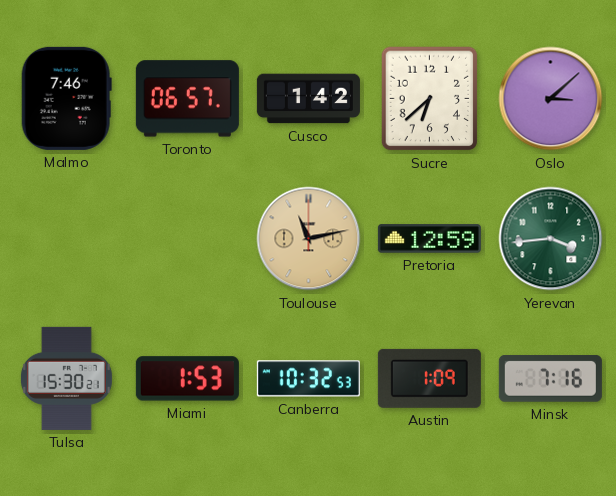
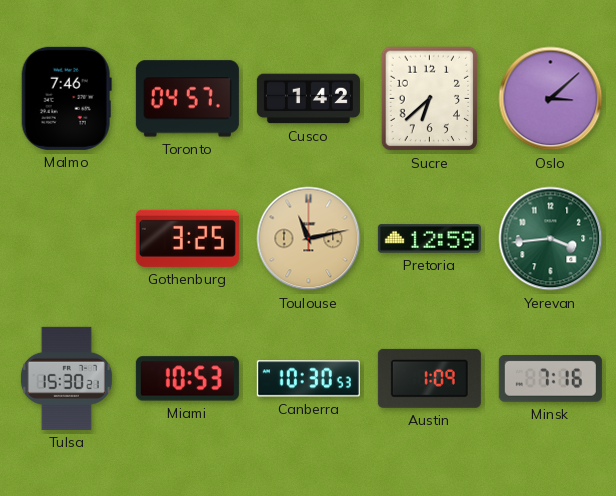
Toronto: 06:57 -> 04:57 (187, 99)
Gothenburg: none -> 3:25 (187, 238)
Miami: 1:53 -> 10:53 (187, 379)
Canberra: 10:32 -> 10:30 (308, 379)
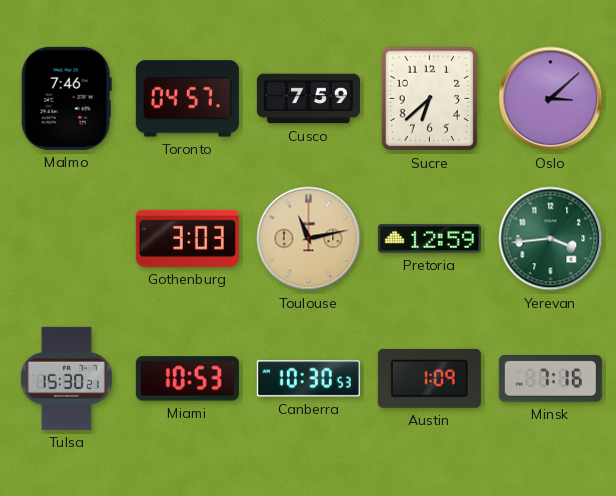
Cusco: 1:42 -> 7:59 (308, 99)
Gothenburg: 3:25 -> 3:03 (187, 238)
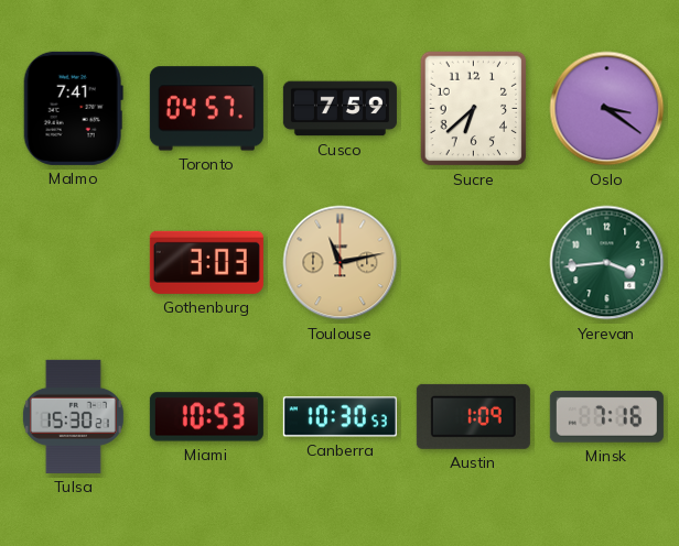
Malmo: 7:46 -> 7:41 (73, 108)
Oslo: 3:08 -> 3:21 (607, 109)
Pretoria: 12:59 -> none (429, 239)
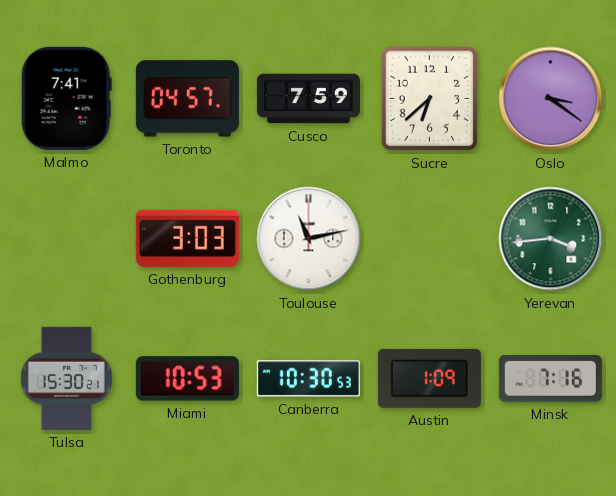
Toulouse dial: champagne -> white (309, 239)
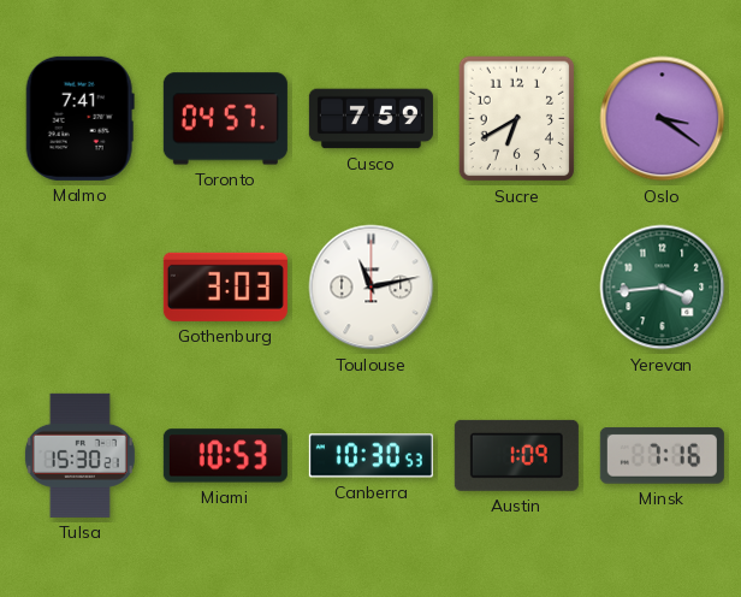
Sucre: 6:38 -> 6:40 (517, 119)
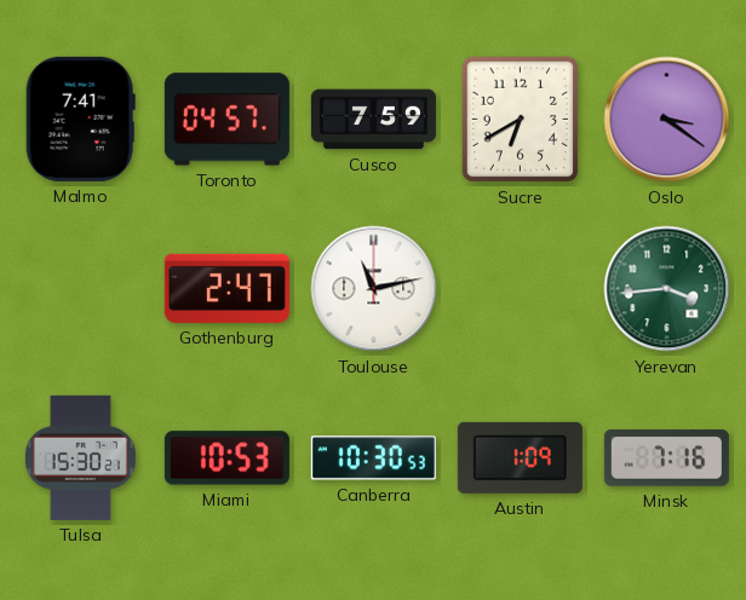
Gothenburg: 3:03 -> 2:47 (226, 288)
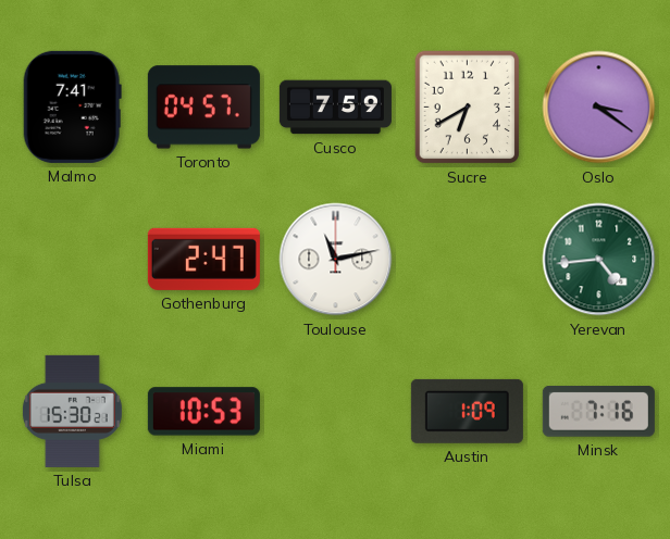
Yerevan: 3:44 -> 4:44 (599, 260)
Canberra: 10:30 -> none (373, 458)
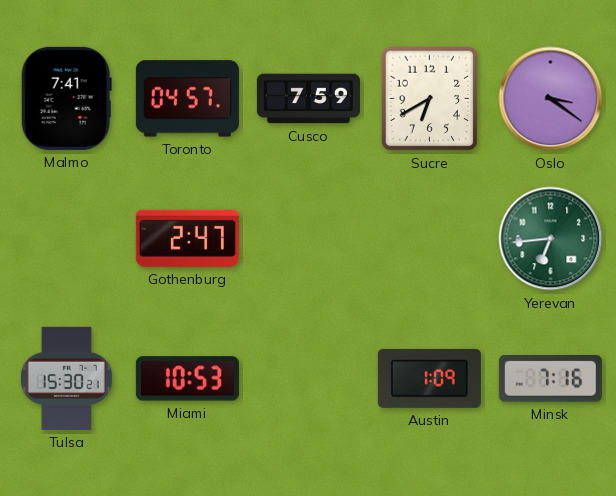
Toulouse: 11:13 -> none (336, 260)
Yerevan: 4:44 -> 6:44 (551, 239)
